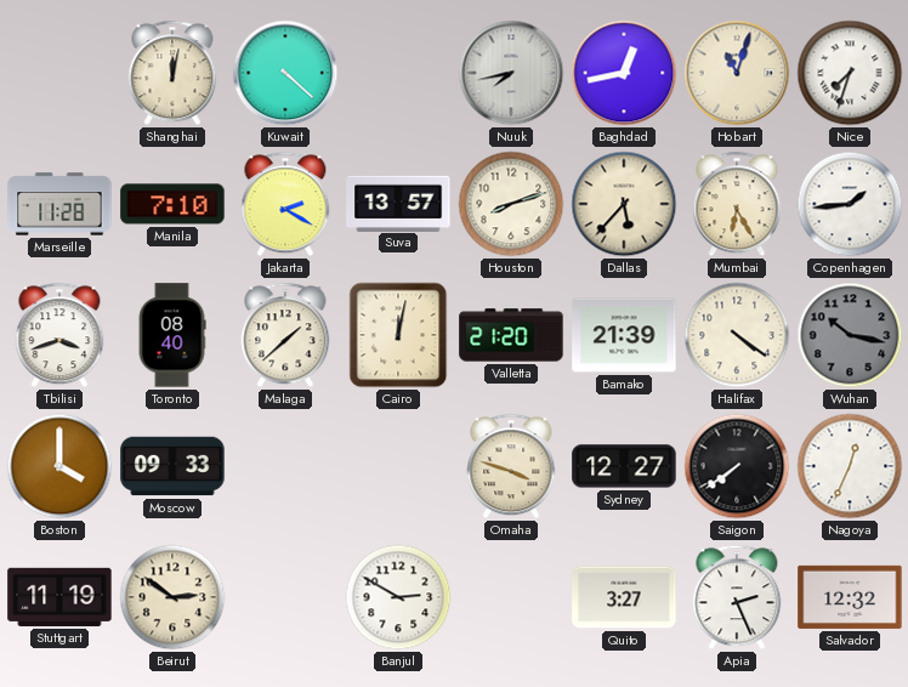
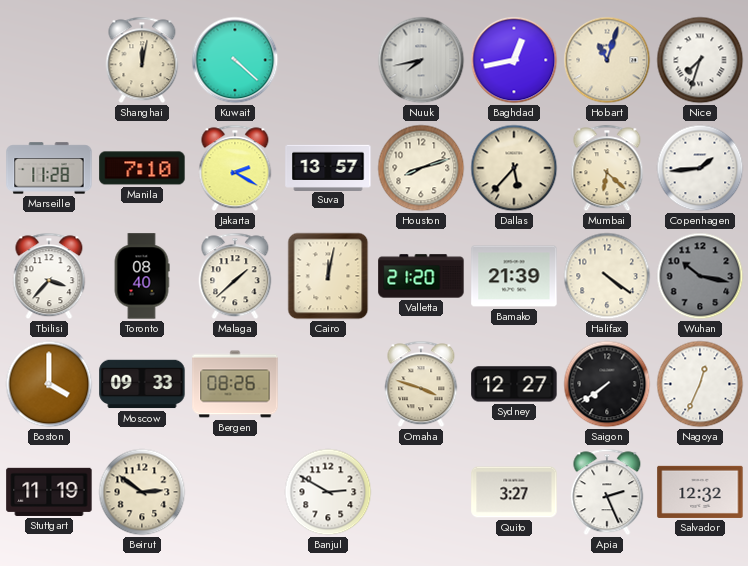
Mumbai: 6:25 -> 6:22 (607, 168)
Tbilisi: 3:42 -> 3:37 (49, 276)
Bergen: none -> 08:26 (235, 384)
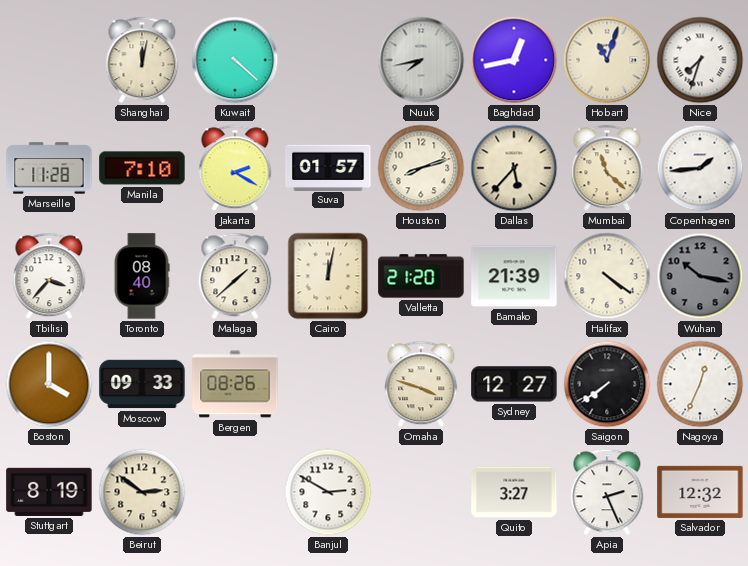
Suva: 13:57 -> 01:57 (328, 167)
Mumbai: 6:22 -> 11:22 (607, 168)
Stuttgart: 11:19 -> 8:19 (49, 492)
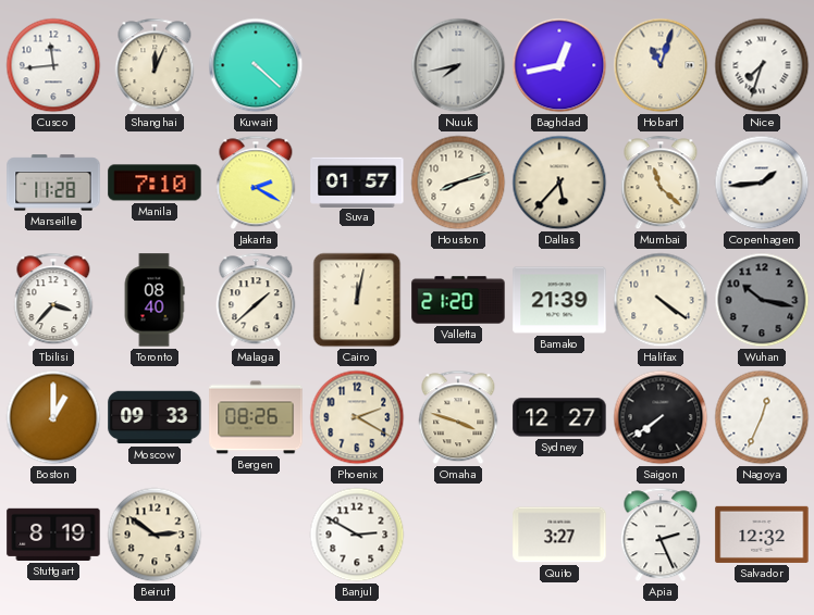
Cusco: none -> 11:44 (53, 65)
Shanghai: 12:02 -> 12:04 (155, 65)
Boston: 4:00 -> 1:00 (53, 417)
Phoenix: none -> 2:20 (357, 417)
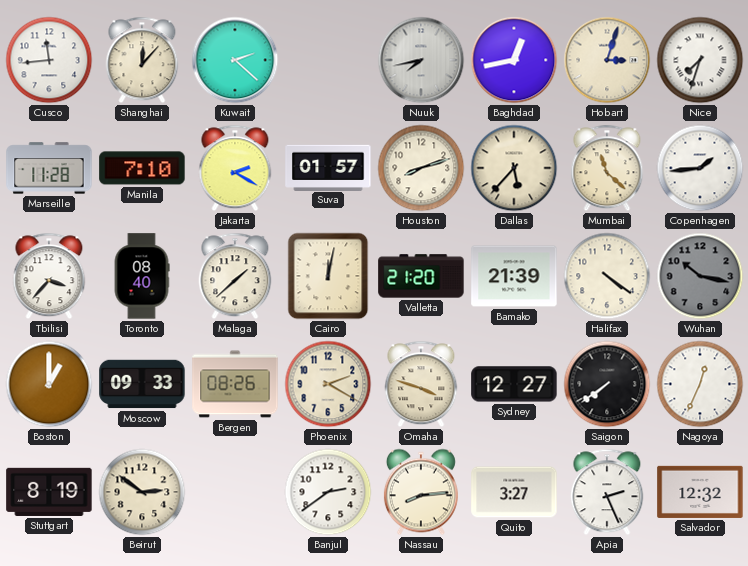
Shanghai: 12:04 -> 12:07 (142, 60)
Kuwait: 4:22 -> 2:22 (235, 60)
Hobart: 11:03 -> 3:03 (607, 60)
Banjul: 2:50 -> 2:39 (328, 492)
Nassau: none -> 8:14 (421, 492)
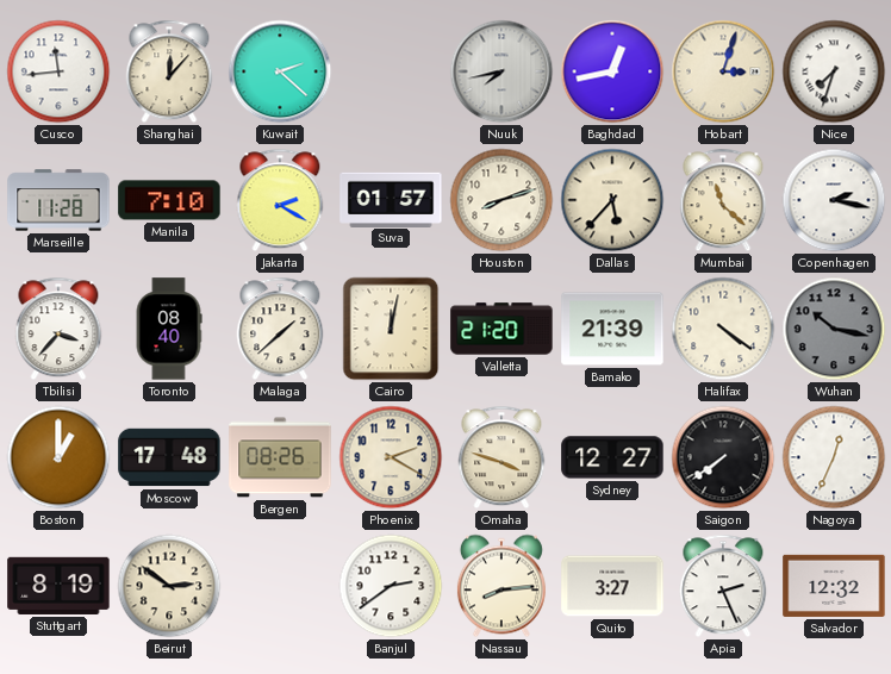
Copenhagen: 1:44 -> 2:17 (834, 200)
Moscow: 09:33 -> 17:48 (169, 457)
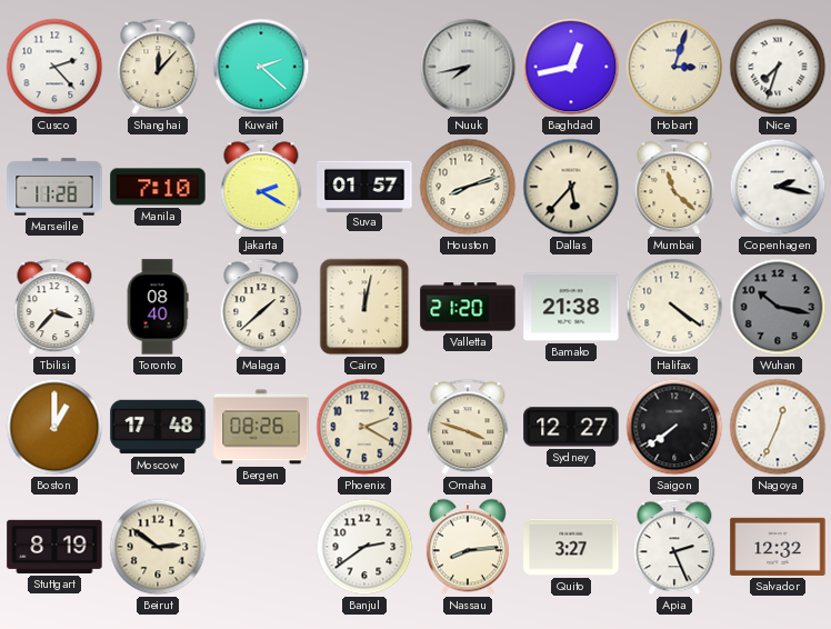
Cusco: 11:44 -> 2:23 (54, 67)
Bamako: 21:39 -> 21:38 (571, 307)
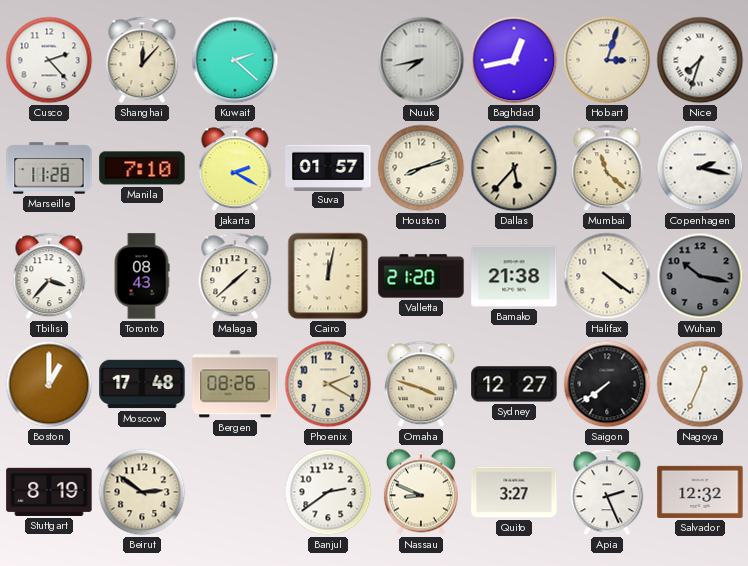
Toronto: 08:40 -> 08:43 (142, 276)
Nassau: 8:14 -> 8:49 (421, 492)
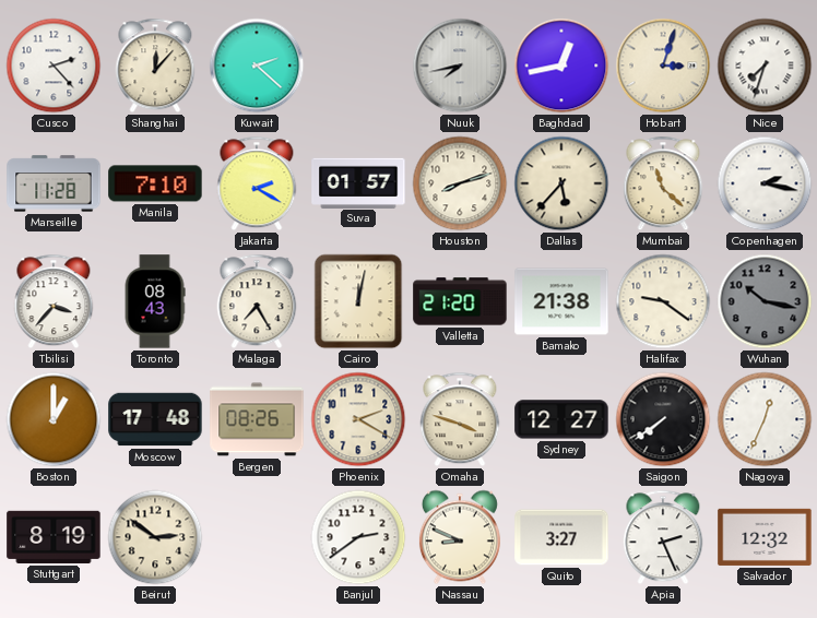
Malaga: 1:38 -> 7:25 (257, 301)
Halifax: 4:21 -> 9:21 (663, 301)
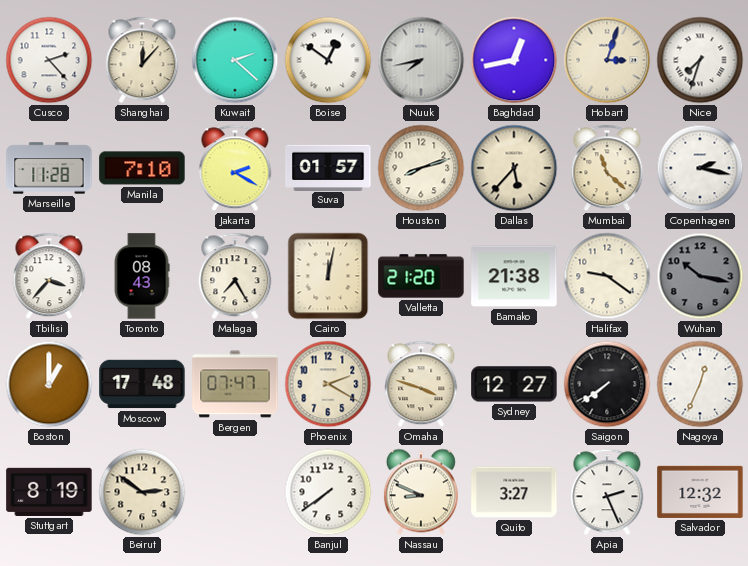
Boise: none -> 12:51 (328, 60)
Bergen: 08:26 -> 07:47 (235, 384)
Banjul: 2:39 -> 7:39 (328, 492)
